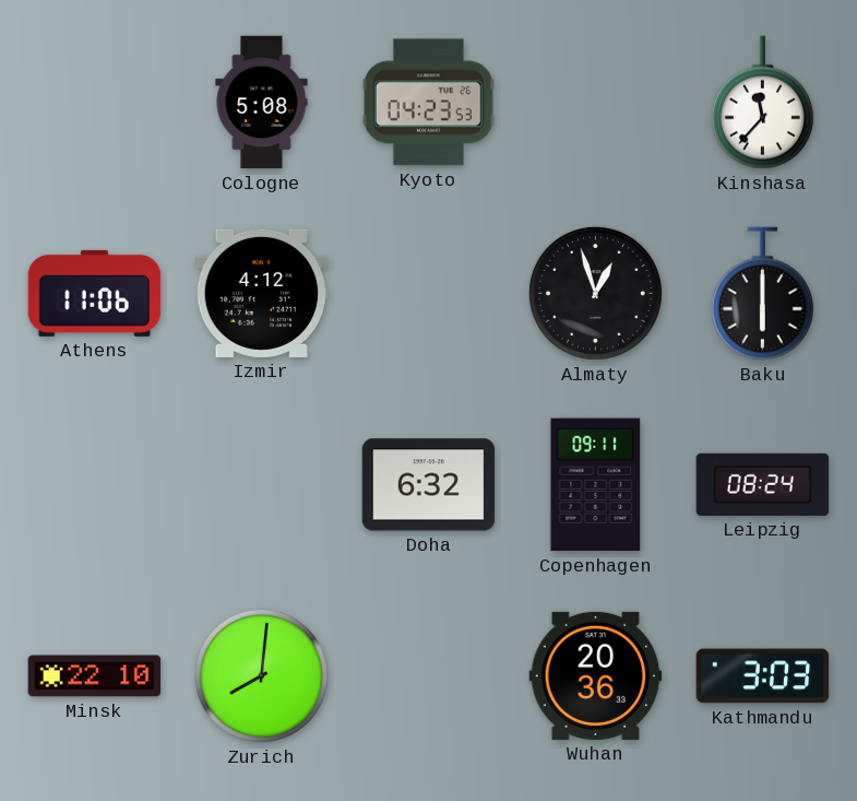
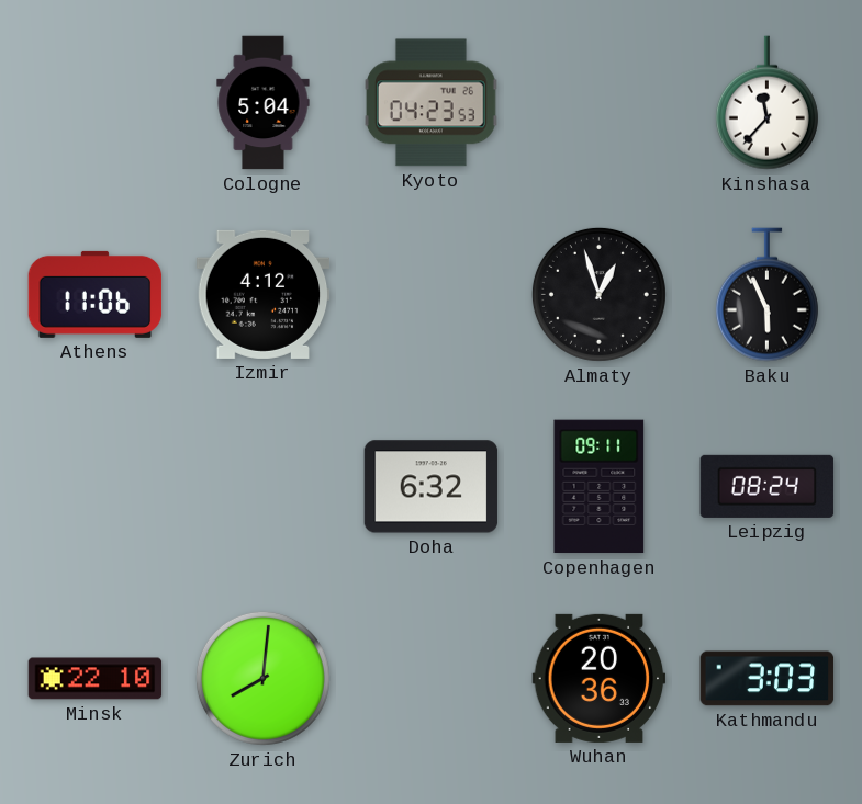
Cologne: 5:08 -> 5:04 (264, 103)
Baku: 6:00 -> 5:56 (766, 295)
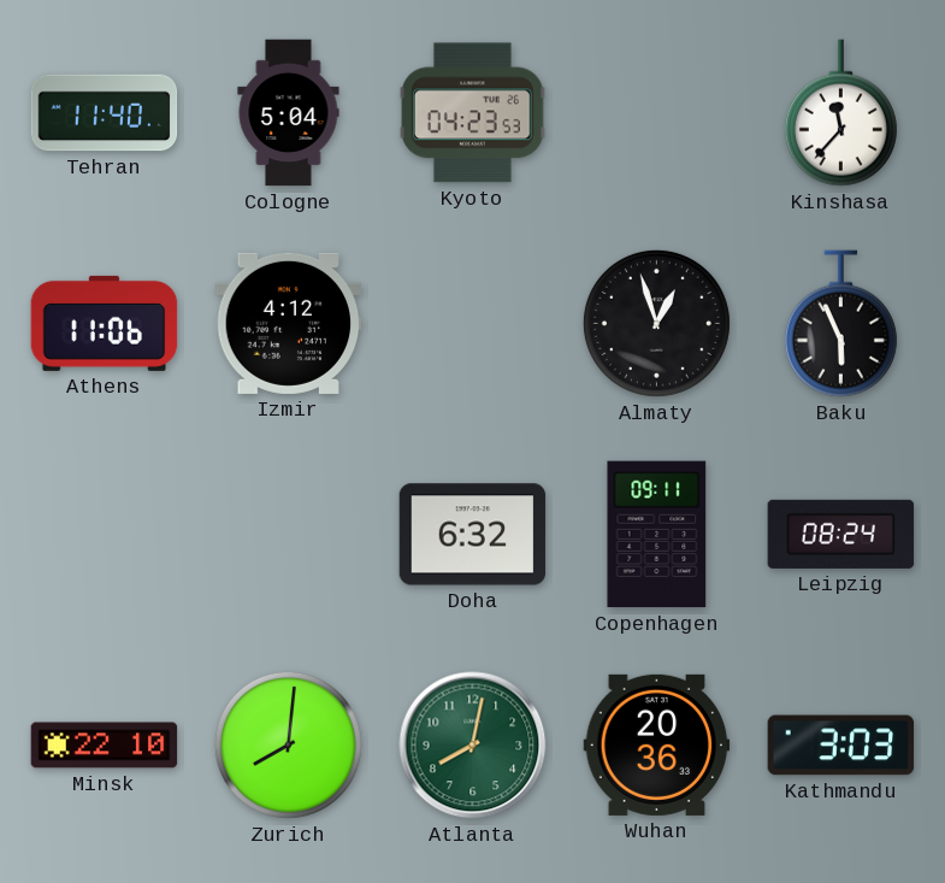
Tehran: none -> 11:40 (105, 113)
Atlanta: none -> 8:02 (473, 746)
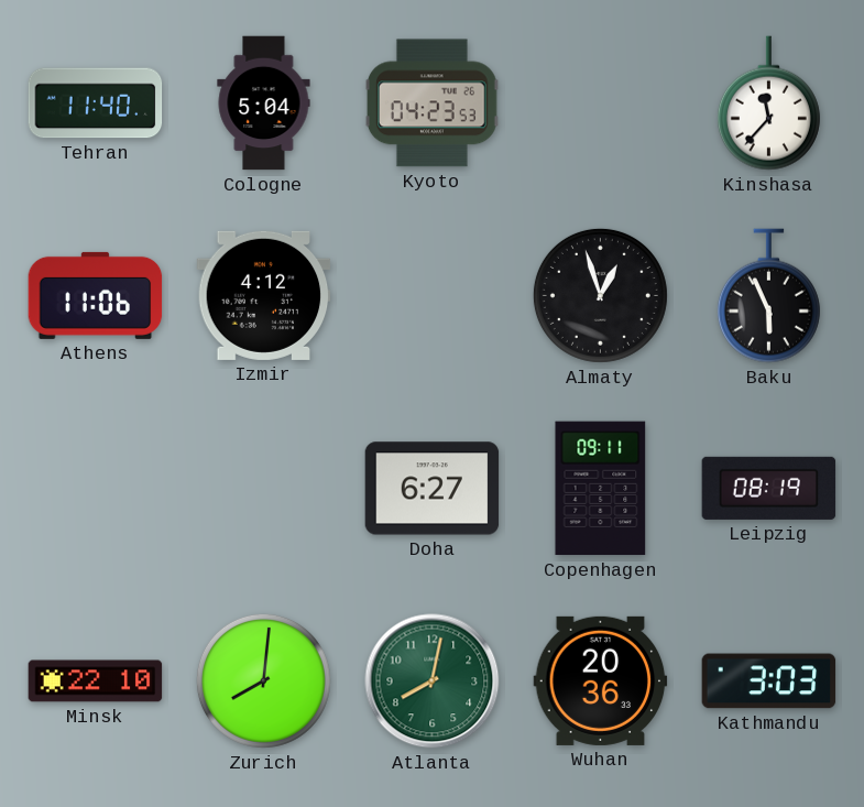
Doha: 6:32 -> 6:27 (433, 489)
Leipzig: 08:24 -> 08:19 (769, 488)
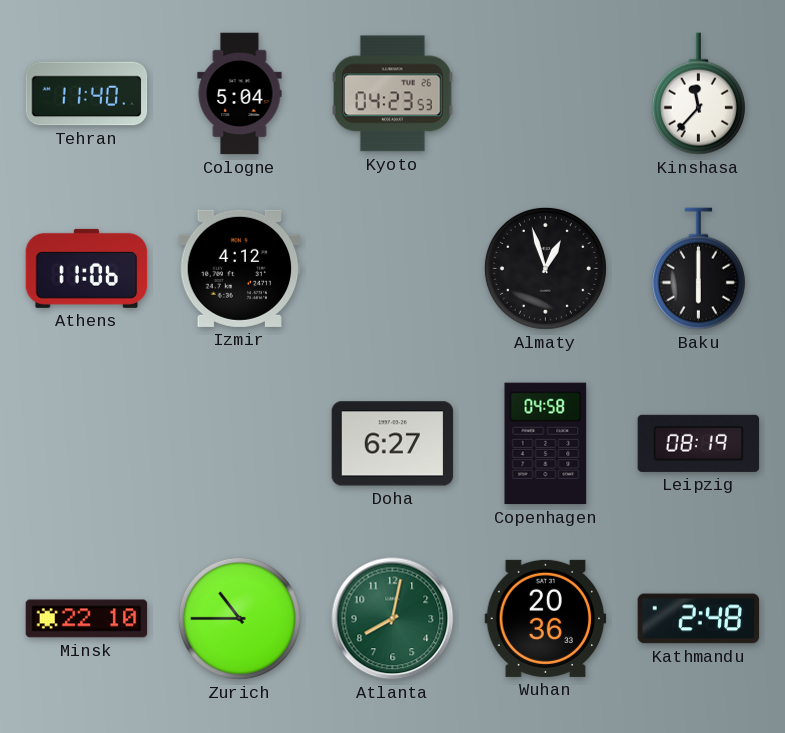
Baku: 5:56 -> 6:00 (698, 269)
Copenhagen: 09:11 -> 04:58 (546, 444)
Zurich: 8:01 -> 10:45 (239, 618)
Kathmandu: 3:03 -> 2:48 (699, 619)
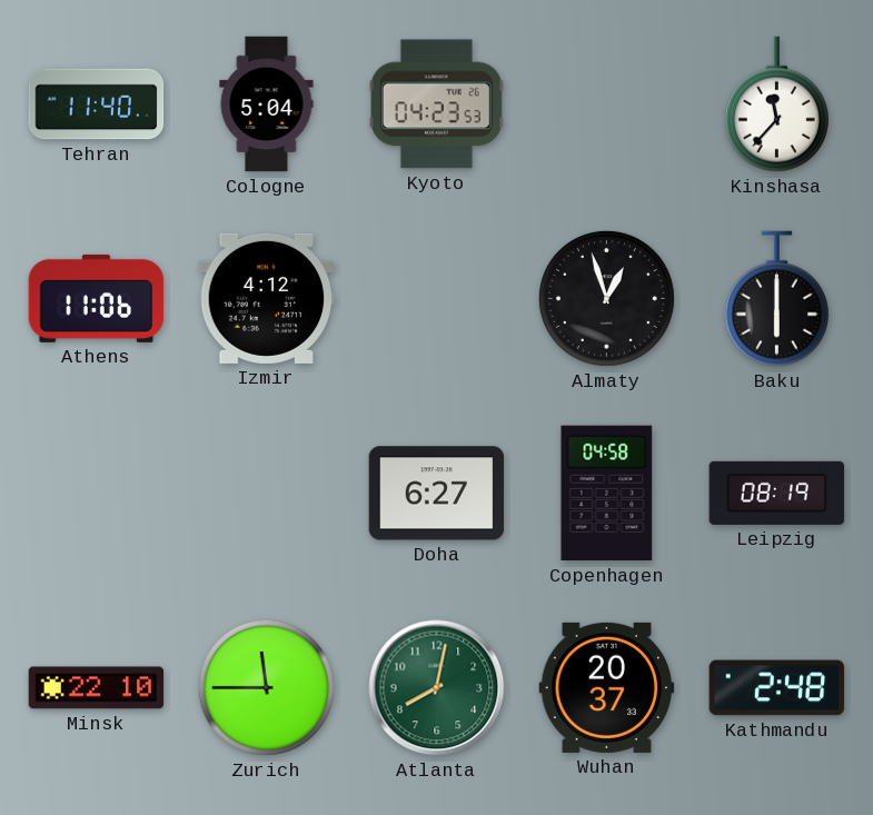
Zurich: 10:45 -> 11:45 (266, 687)
Wuhan: 20:36 -> 20:37 (607, 687)
